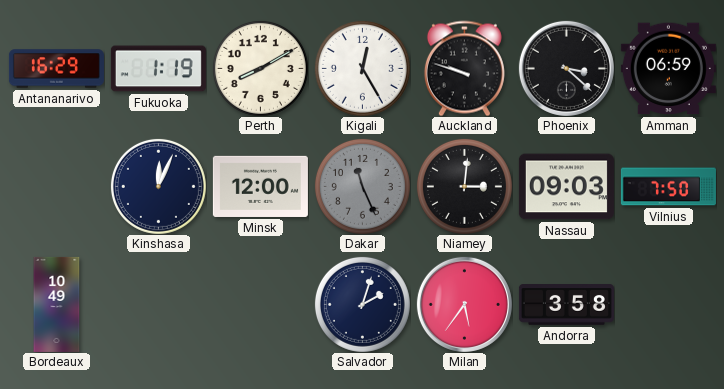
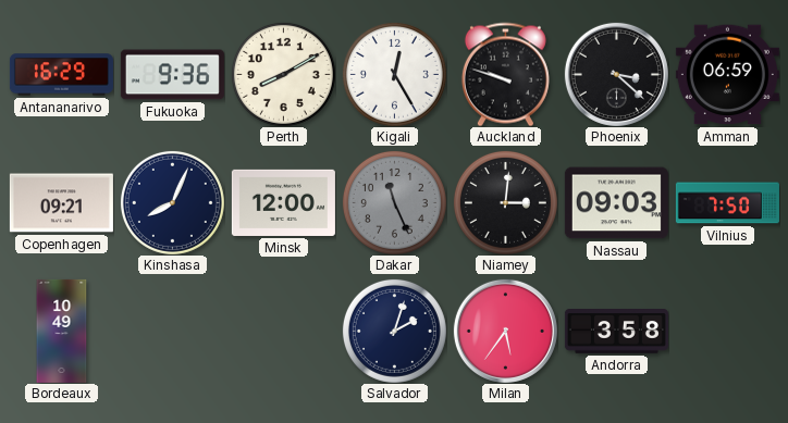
Fukuoka: 1:19 -> 9:36 (172, 75)
Copenhagen: none -> 09:21 (61, 203)
Kinshasa: 12:04 -> 8:04 (172, 202)
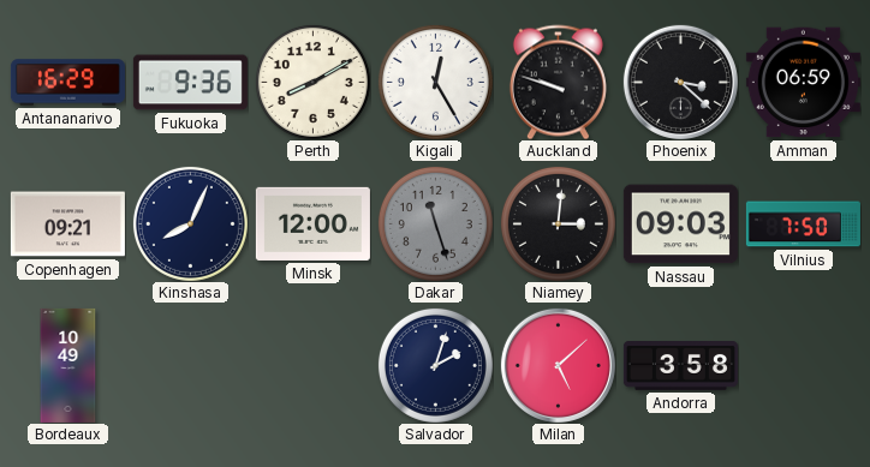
Dakar: 11:26 -> 11:27 (435, 223)
Milan: 5:36 -> 5:08 (558, 365)
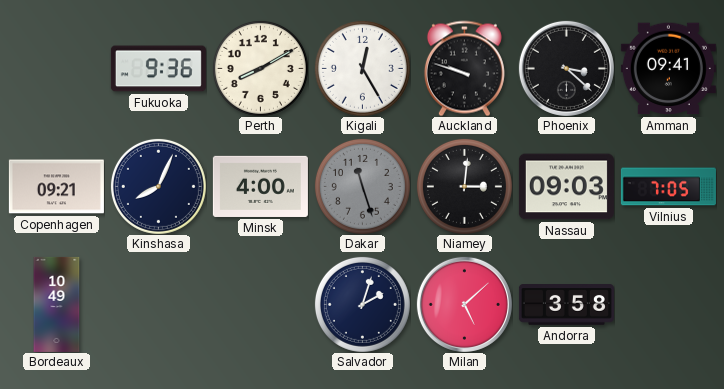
Antananarivo: 16:29 -> none (67, 83)
Amman: 06:59 -> 09:41 (668, 69)
Minsk: 12:00 -> 4:00 (260, 186)
Vilnius: 7:50 -> 7:05 (668, 187)
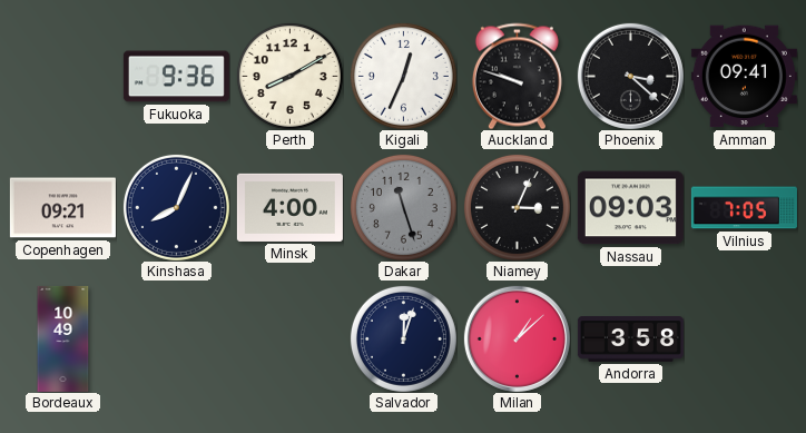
Kigali: 12:25 -> 12:34 (403, 76)
Niamey: 3:01 -> 3:04 (517, 207)
Salvador: 2:03 -> 12:03 (403, 338)
Milan: 5:08 -> 1:08 (517, 338)
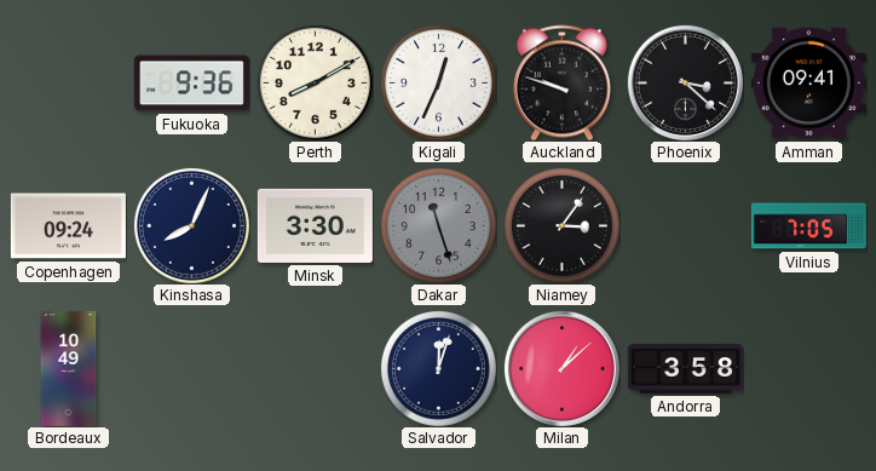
Copenhagen: 09:21 -> 09:24 (68, 226)
Minsk: 4:00 -> 3:30 (315, 225)
Niamey: 3:04 -> 3:06 (561, 225)
Nassau: 09:03 -> none (630, 208)
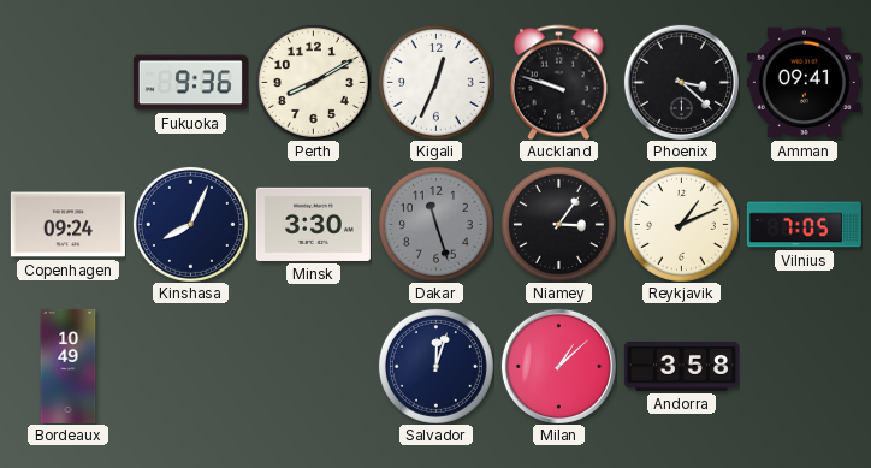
Reykjavik: none -> 1:11 (681, 224)
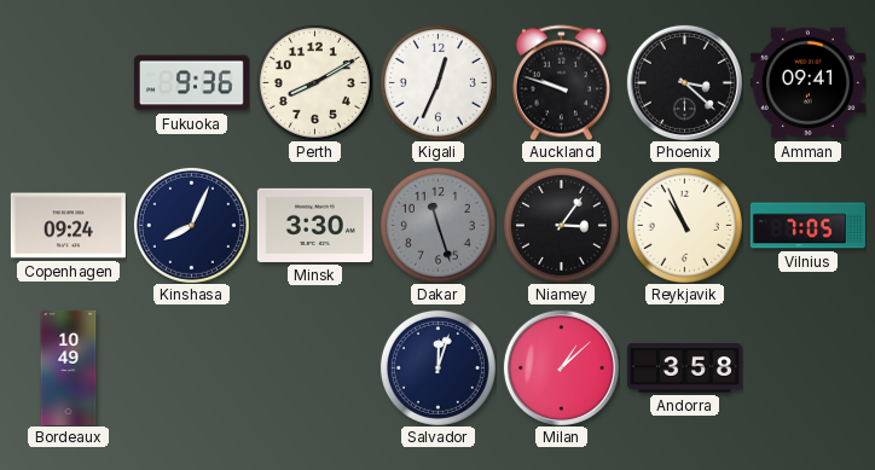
Reykjavik: 1:11 -> 10:56 (684, 225)
